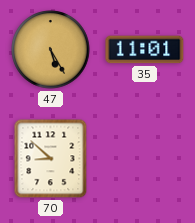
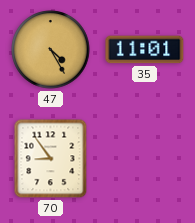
47: 5:25 -> 4:25 (51, 50)
70: 8:52 -> 8:54 (51, 159)
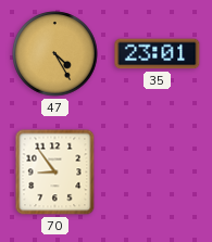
35: 11:01 -> 23:01 (158, 54)
